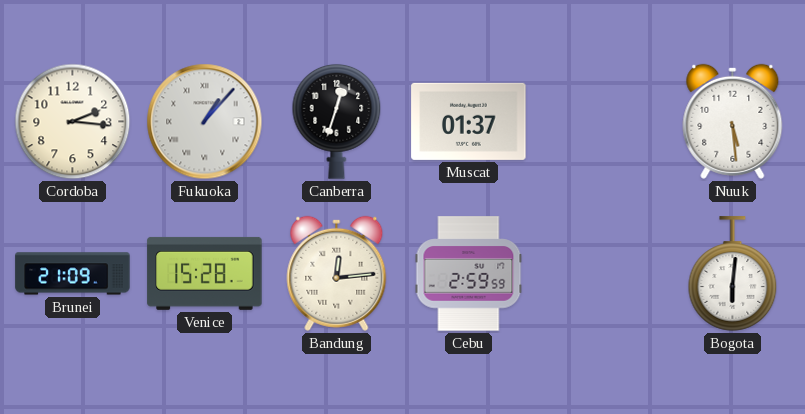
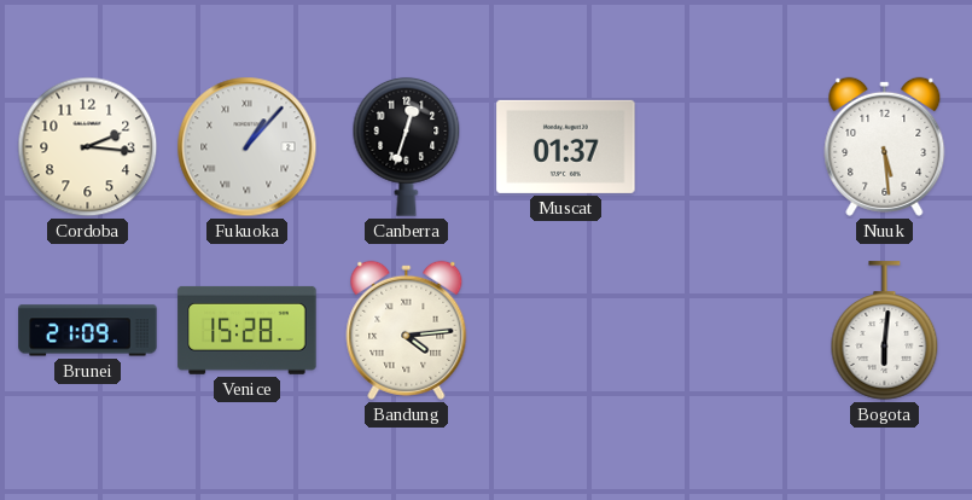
Bandung: 12:14 -> 4:14 (407, 330)
Cebu: 2:59 -> none (469, 274)
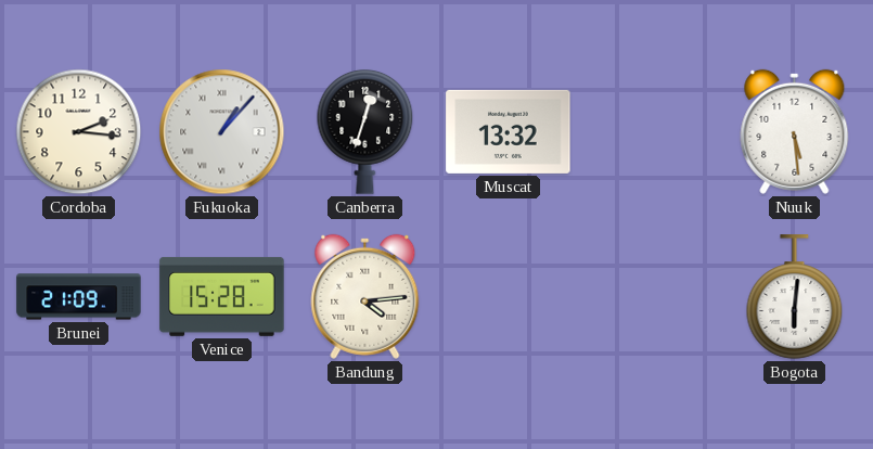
Muscat: 01:37 -> 13:32 (509, 131)
